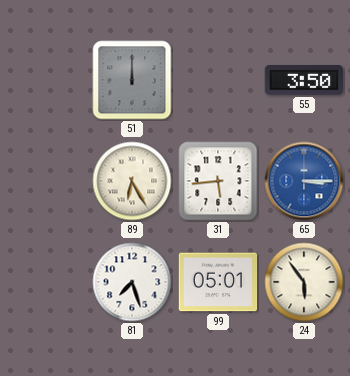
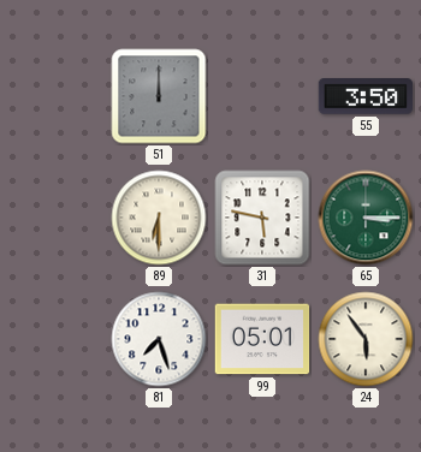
89: 6:25 -> 6:30 (159, 218)
31: 5:44 -> 5:47 (262, 218)
65 dial: blue -> green (366, 218)
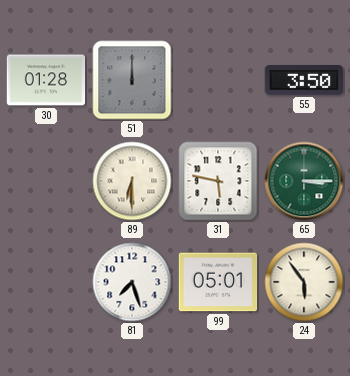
30: none -> 01:28 (46, 80)
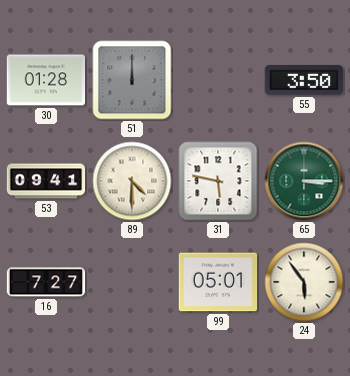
53: none -> 09:41 (46, 181)
89: 6:30 -> 4:30 (132, 181)
16: none -> 7:27 (46, 282)
81: 7:27 -> none (132, 282)
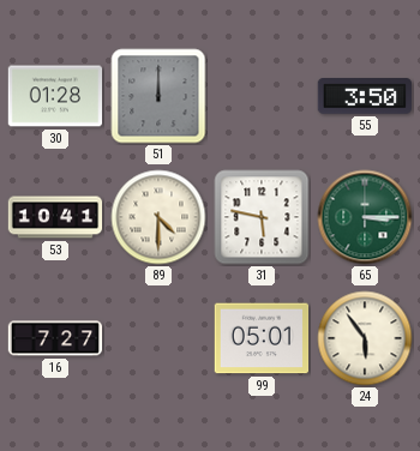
53: 09:41 -> 10:41 (55, 217)
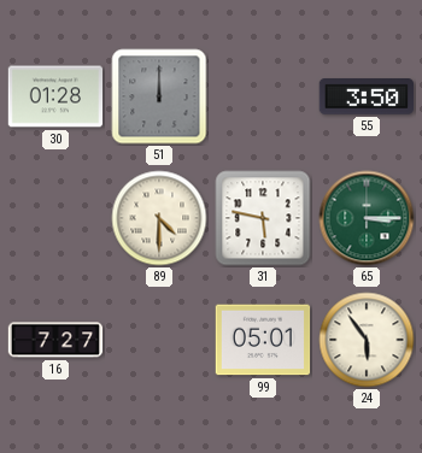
53: 10:41 -> none (55, 217)
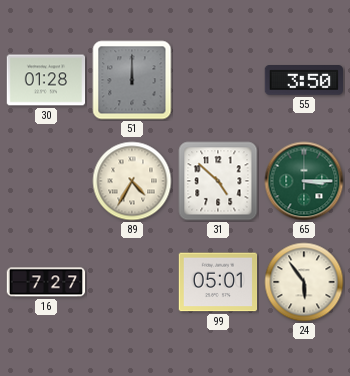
89: 4:30 -> 4:35 (132, 181)
31: 5:47 -> 4:52 (218, 181)
